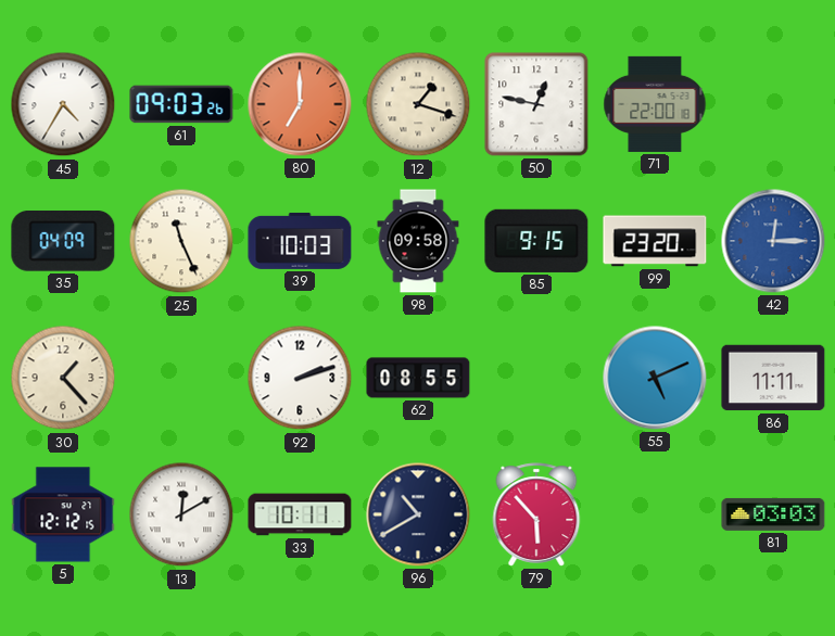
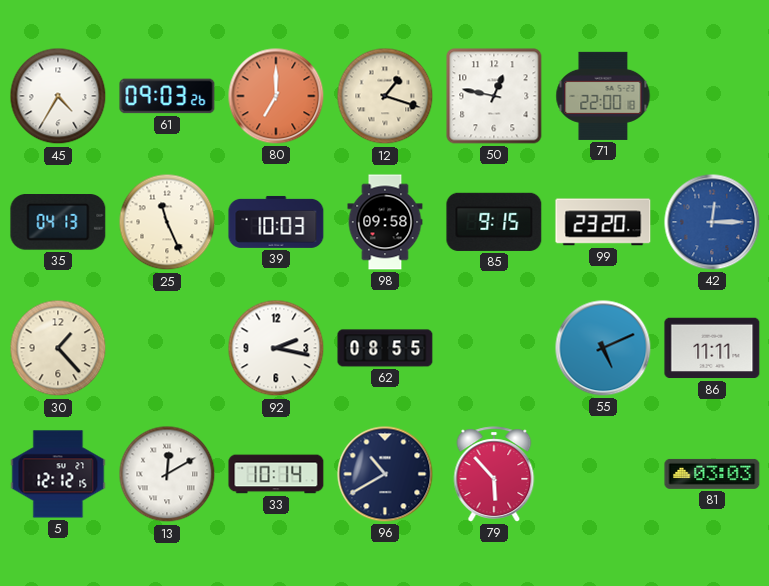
35: 04:09 -> 04:13 (58, 222)
92: 2:12 -> 2:17 (276, 348)
33: 10:11 -> 10:14 (276, 474)
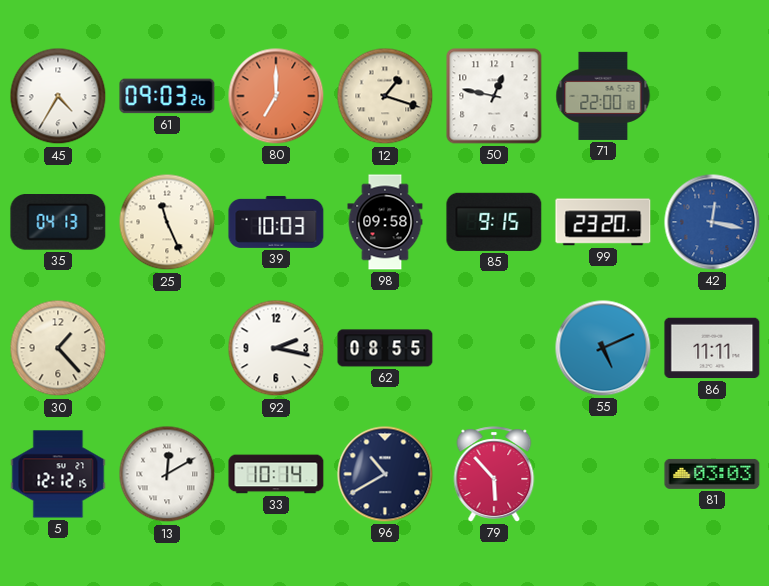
42: 12:15 -> 12:17 (712, 222)
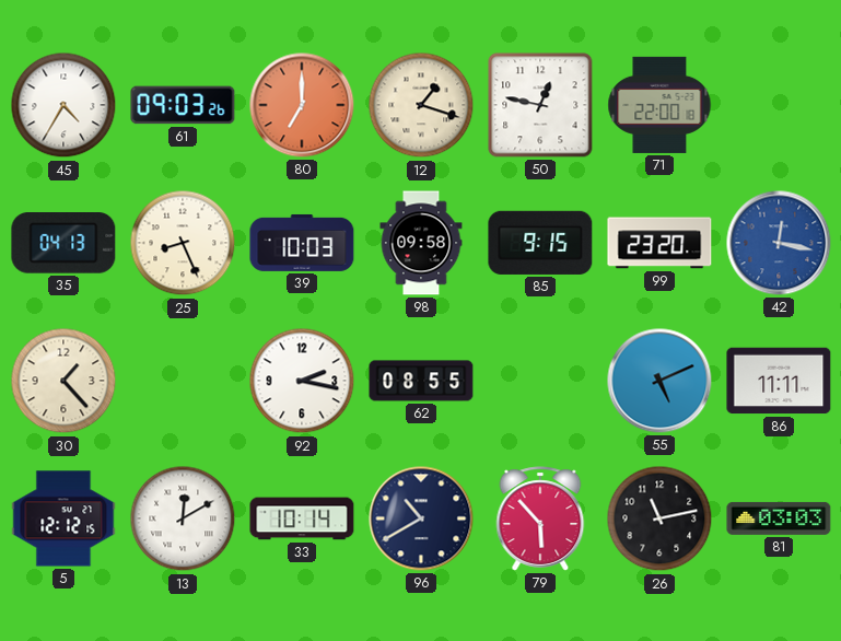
25: 11:26 -> 8:26 (183, 243)
26: none -> 11:13 (659, 518)
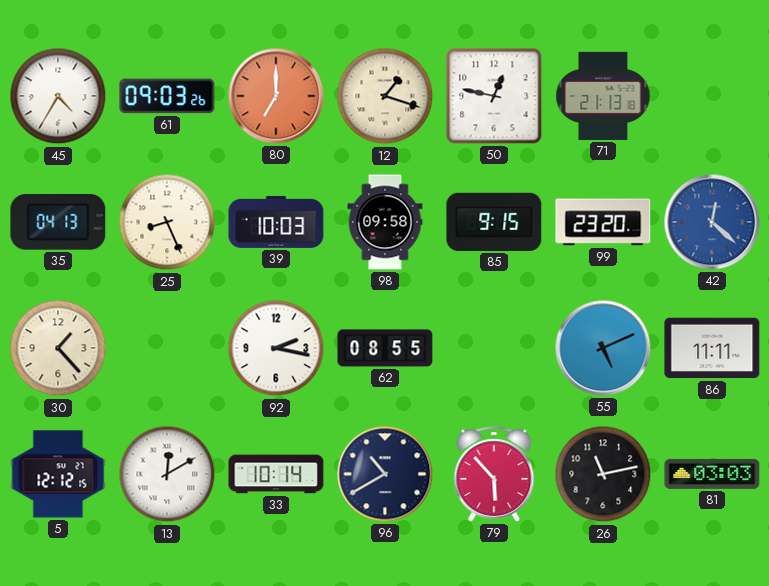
71: 22:00 -> 21:13 (603, 96)
42: 12:17 -> 12:22 (712, 222)
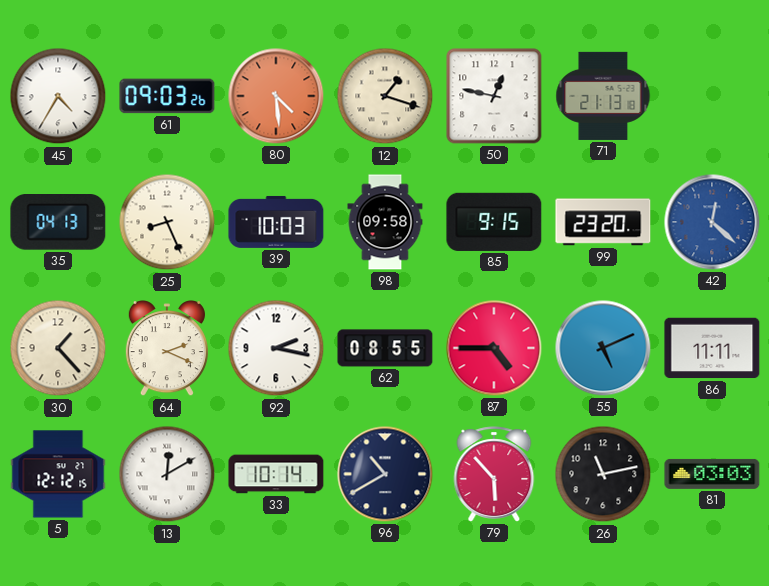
80: 7:00 -> 4:29 (276, 96)
64: none -> 2:19 (167, 349)
87: none -> 4:45 (494, 348)
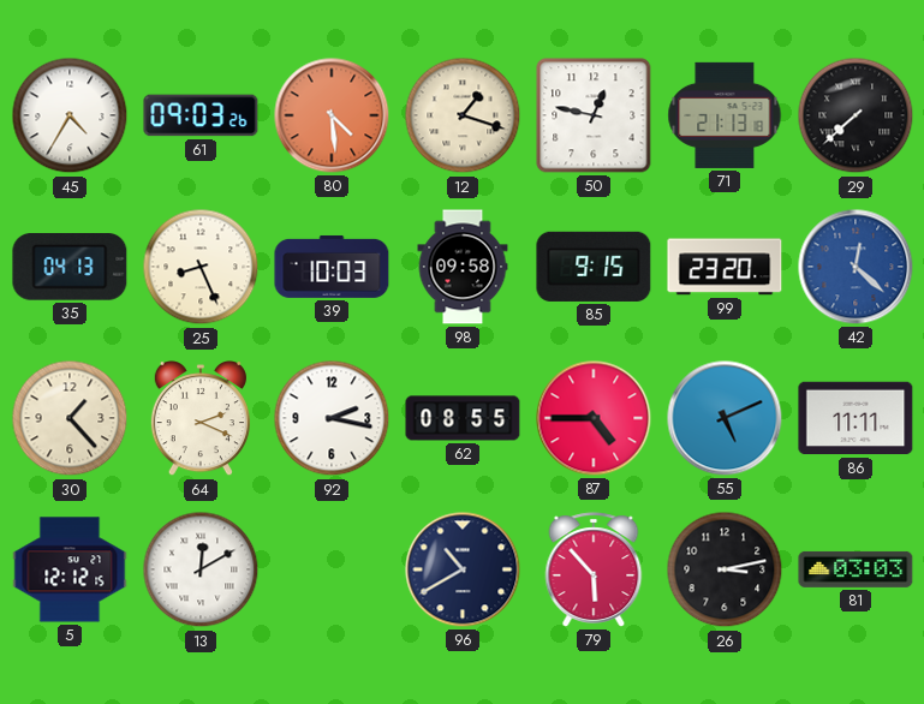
29: none -> 7:38 (856, 115)
33: 10:14 -> none (276, 474)
26: 11:13 -> 3:13 (725, 569)
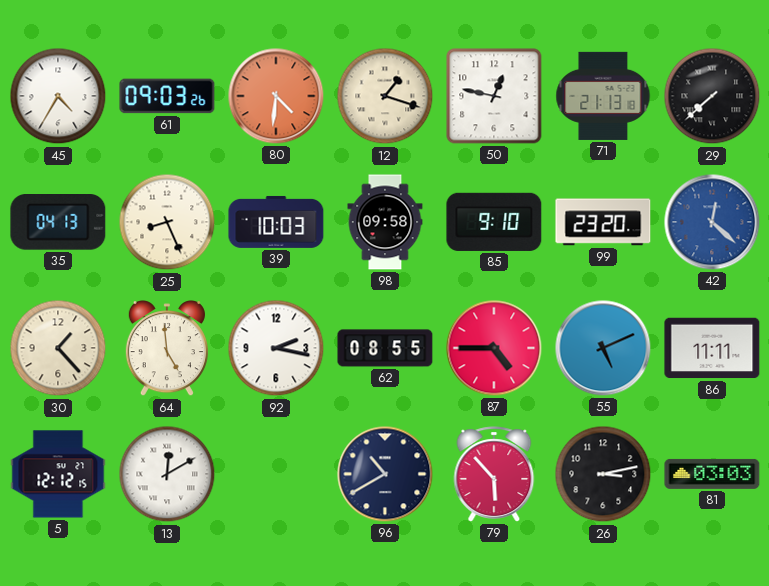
80: 4:29 -> 4:31 (276, 96)
85: 9:15 -> 9:10 (494, 222)
64: 2:19 -> 4:59 (167, 349)
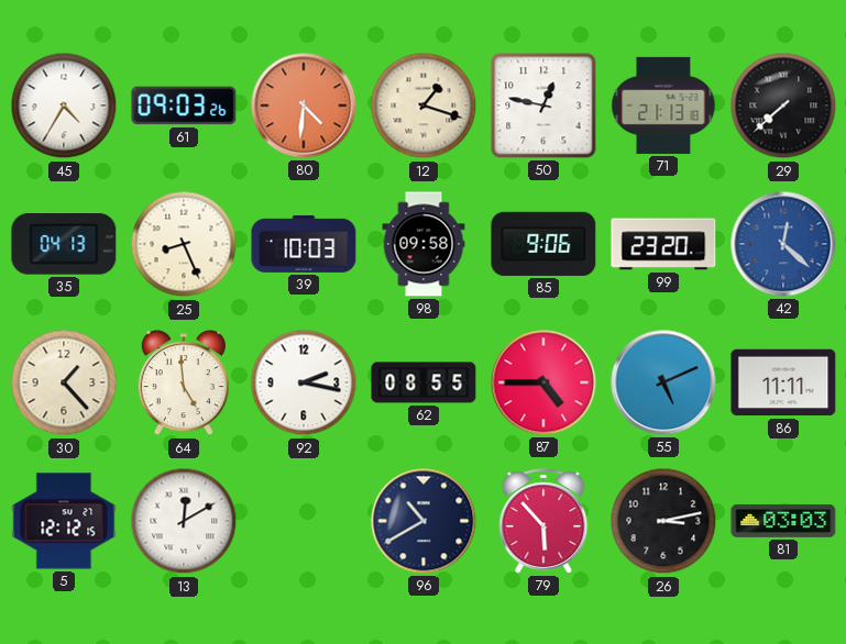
85: 9:10 -> 9:06 (543, 244)
